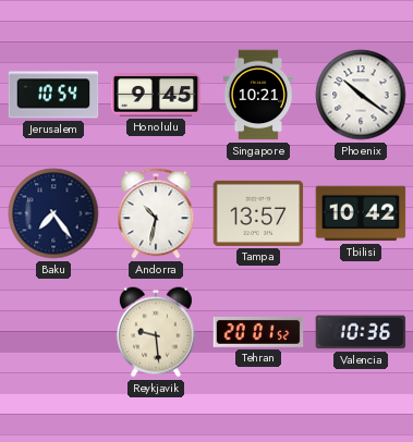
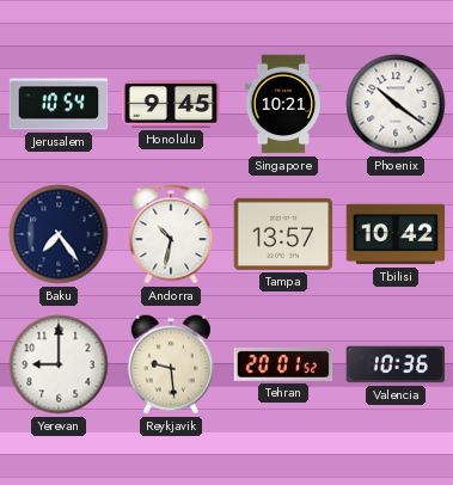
Yerevan: none -> 9:00 (59, 364)
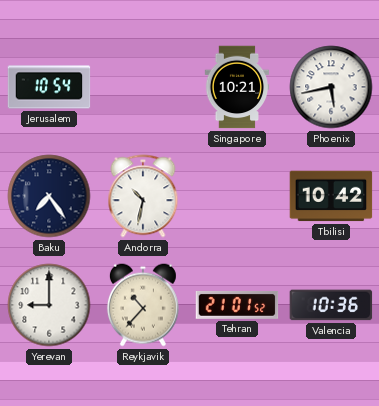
Honolulu: 9:45 -> none (171, 104)
Phoenix: 10:21 -> 5:43 (331, 87)
Tampa: 13:57 -> none (283, 234)
Reykjavik: 9:29 -> 10:37 (143, 305)
Tehran: 20:01 -> 21:01 (237, 305)
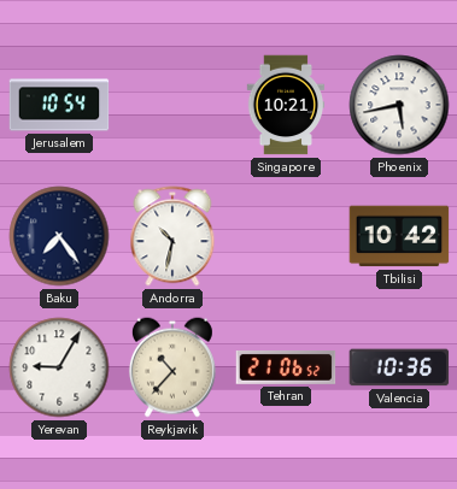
Yerevan: 9:00 -> 9:05 (59, 367)
Tehran: 21:01 -> 21:06 (286, 367)
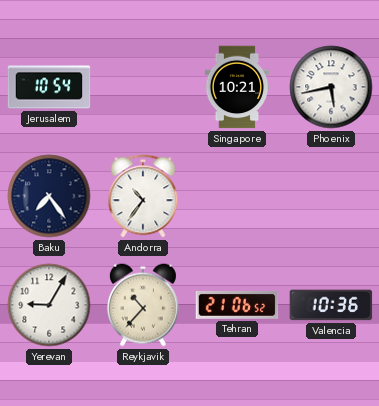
Andorra: 10:32 -> 10:36 (143, 196)
Tbilisi: 10:42 -> none (399, 236)
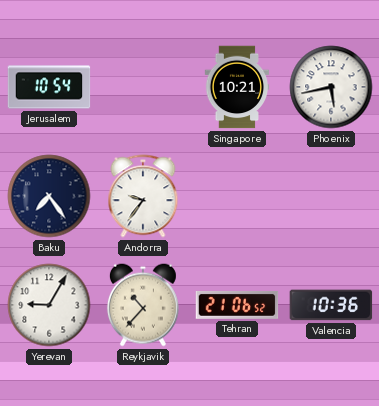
Andorra: 10:36 -> 9:36 (143, 196)
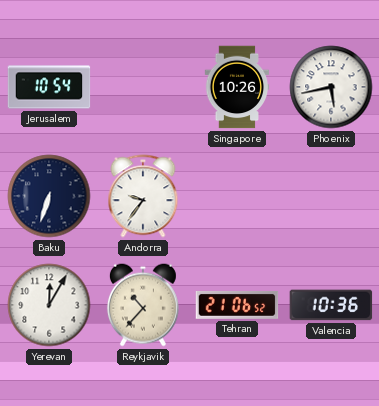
Singapore: 10:21 -> 10:26 (237, 87)
Baku: 7:24 -> 6:33 (49, 196)
Yerevan: 9:05 -> 12:05 (49, 305)
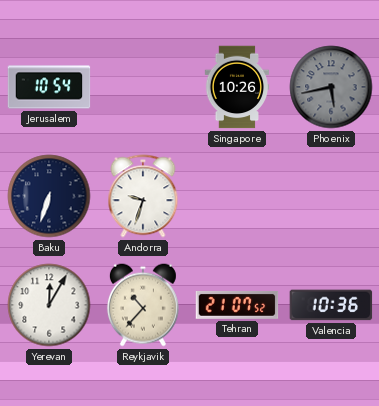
Phoenix dial: white -> grey (331, 87)
Andorra: 9:36 -> 9:33 (143, 196)
Tehran: 21:06 -> 21:07 (237, 305)
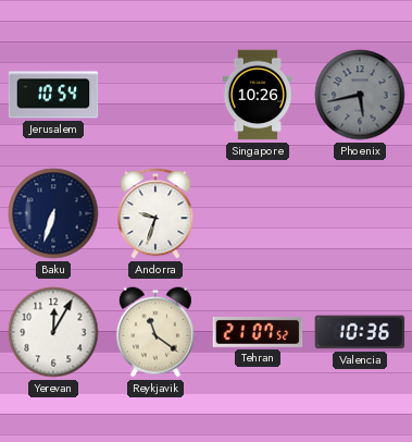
Reykjavik: 10:37 -> 11:21 (155, 332)
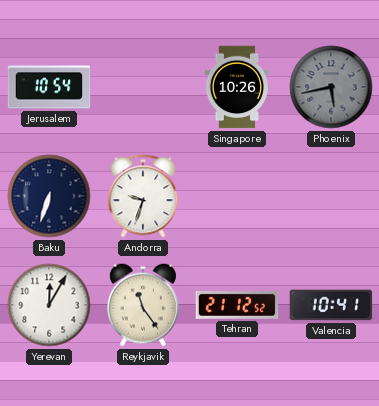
Reykjavik: 11:21 -> 11:24 (143, 305)
Tehran: 21:07 -> 21:12 (237, 305)
Valencia: 10:36 -> 10:41 (331, 305)
